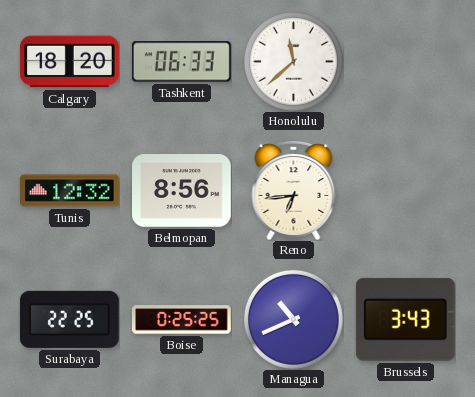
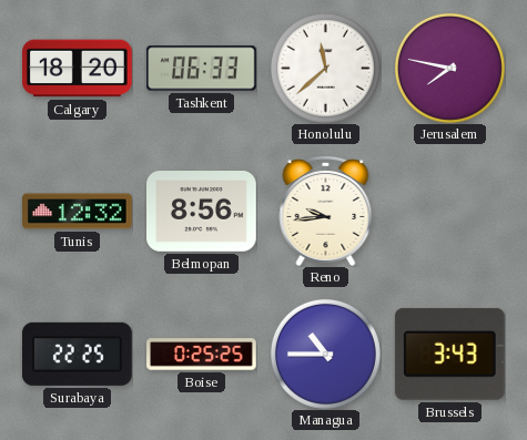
Jerusalem: none -> 7:47 (449, 68)
Reno: 6:44 -> 9:44 (326, 212)
Managua: 10:41 -> 10:45 (325, 354)
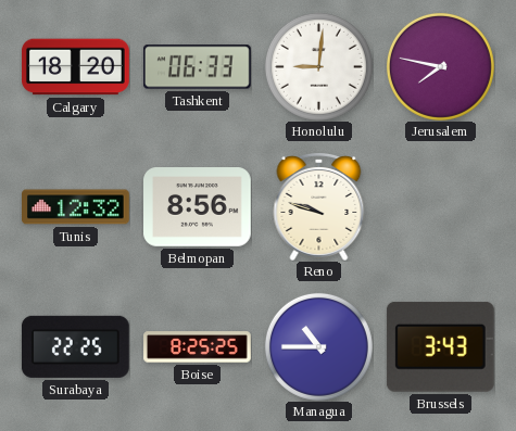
Honolulu: 11:38 -> 9:01 (318, 66)
Reno: 9:44 -> 9:48 (319, 207)
Boise: 0:25 -> 8:25 (198, 347)
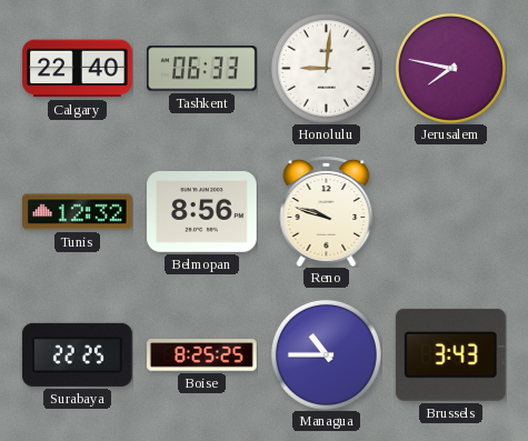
Calgary: 18:20 -> 22:40 (78, 69)
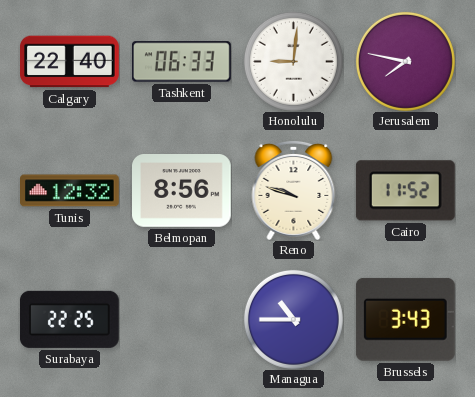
Cairo: none -> 11:52 (405, 191)
Boise: 8:25 -> none (202, 355)
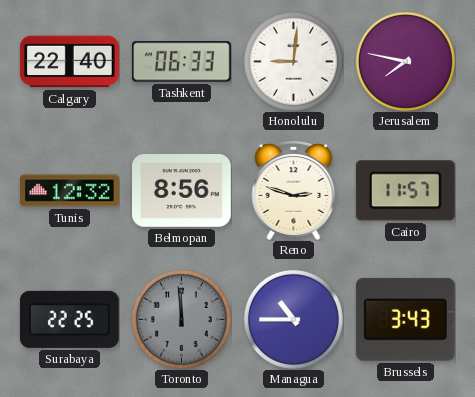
Reno: 9:48 -> 2:48 (294, 191)
Cairo: 11:52 -> 11:57 (405, 191)
Toronto: none -> 11:59 (181, 319)
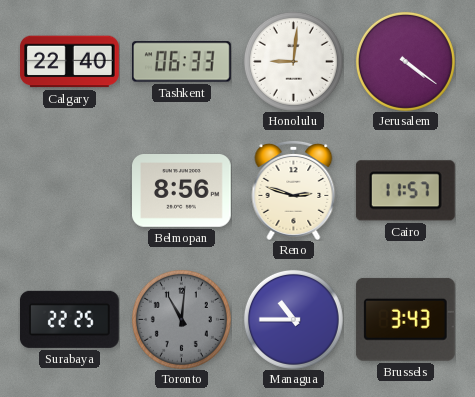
Jerusalem: 7:47 -> 4:21 (405, 61)
Tunis: 12:32 -> none (70, 191)
Toronto: 11:59 -> 11:01 (181, 319)
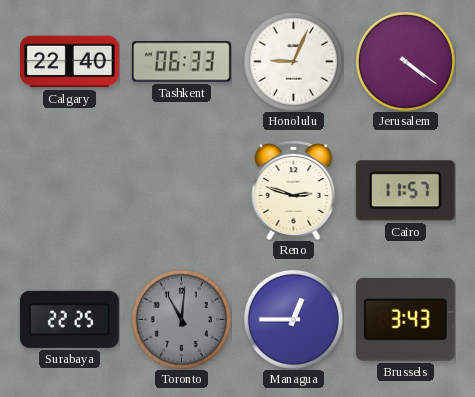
Honolulu: 9:01 -> 9:04 (293, 61)
Belmopan: 8:56 -> none (182, 191)
Managua: 10:45 -> 12:45 (293, 319)
